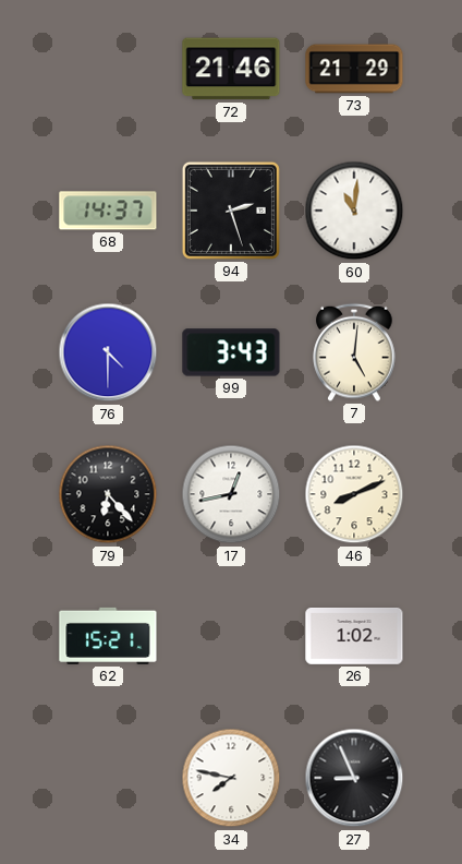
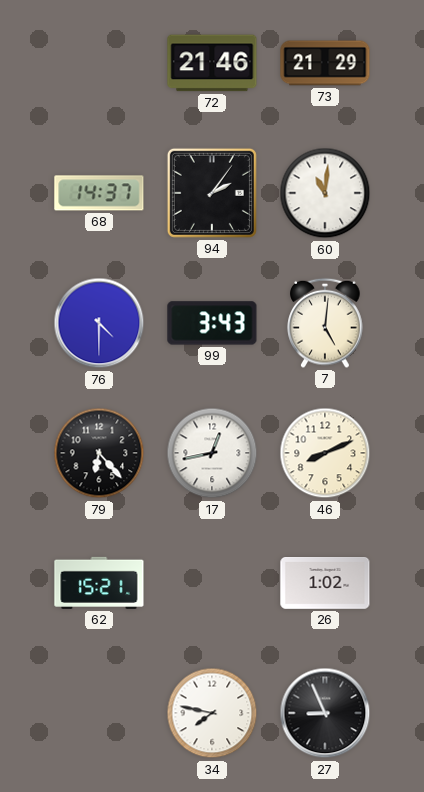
94: 2:27 -> 2:06 (212, 193)
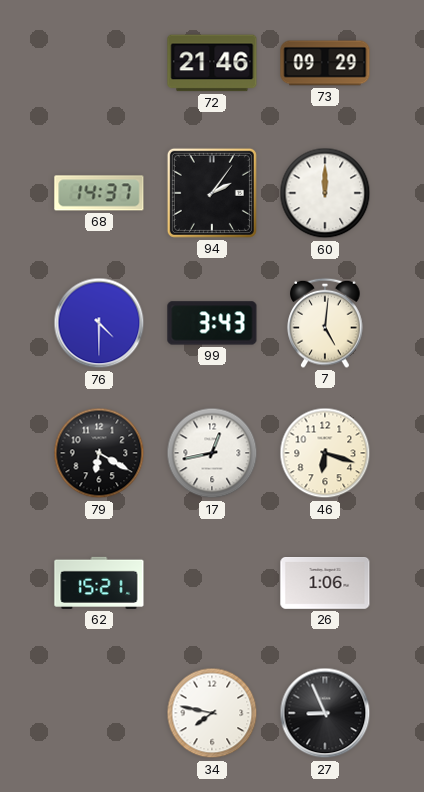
73: 21:29 -> 09:29 (325, 63)
60: 11:01 -> 12:00 (325, 193)
79: 6:23 -> 6:20 (99, 453)
46: 8:11 -> 6:18 (325, 453)
26: 1:02 -> 1:06 (325, 584)
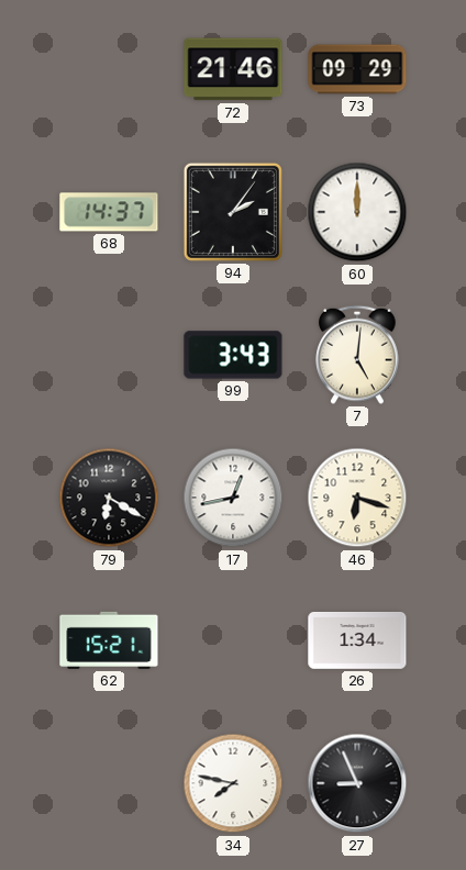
76: 4:30 -> none (99, 323)
26: 1:06 -> 1:34 (357, 642)
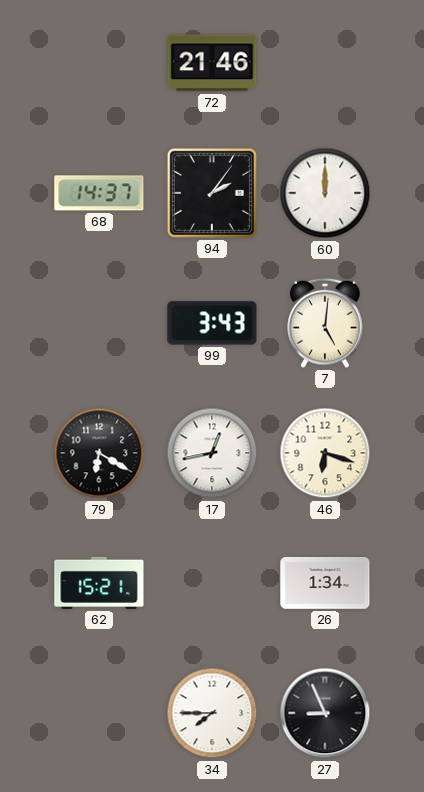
73: 09:29 -> none (357, 69)
34: 7:47 -> 7:45 (212, 713)
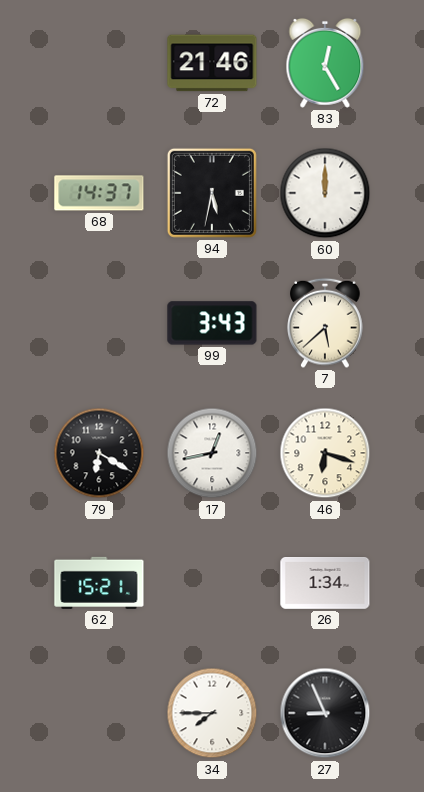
83: none -> 12:25 (325, 63)
94: 2:06 -> 5:32 (212, 193)
7: 5:01 -> 5:38 (325, 323)
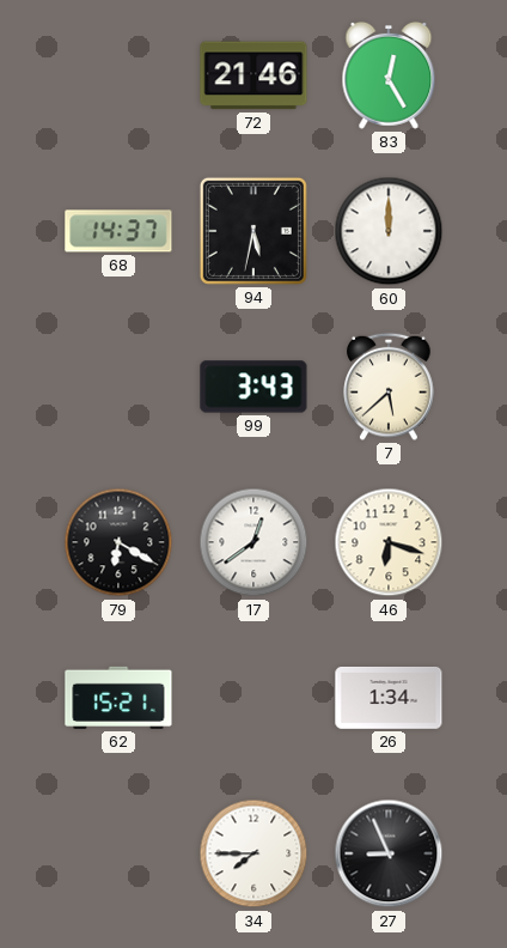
17: 12:43 -> 12:39 (253, 542)
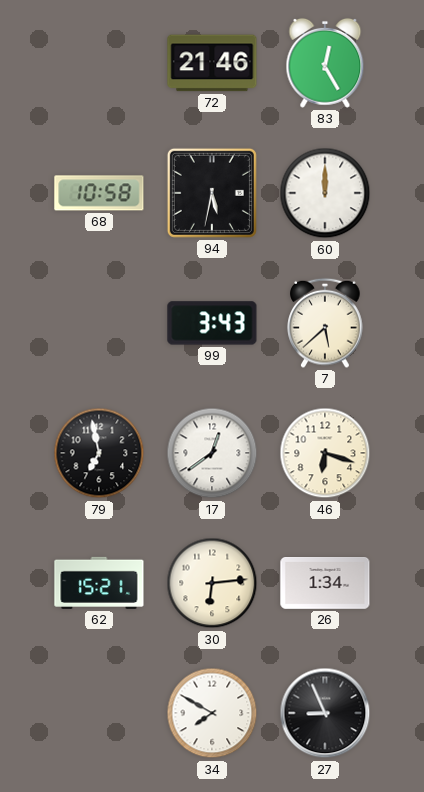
68: 14:37 -> 10:58 (99, 193)
79: 6:20 -> 6:58 (99, 453)
30: none -> 6:14 (212, 583)
34: 7:45 -> 7:50 (212, 713)
